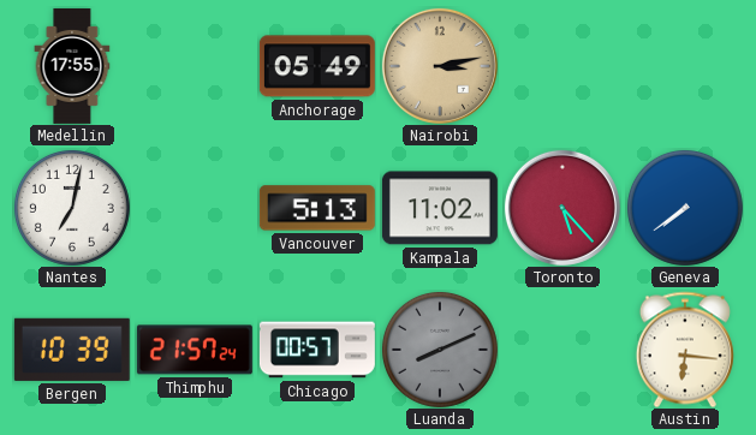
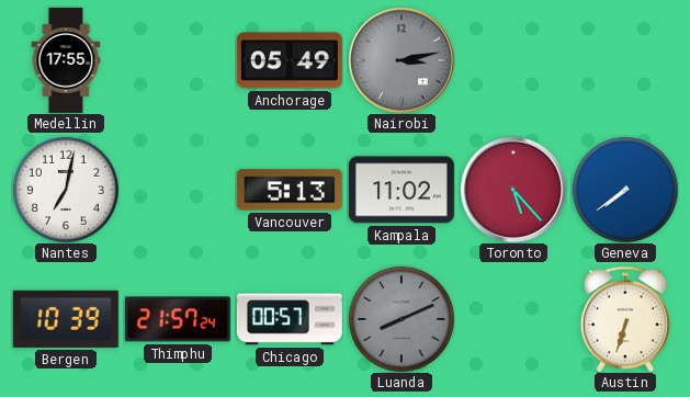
Nairobi dial: champagne -> grey (401, 60)
Austin: 6:16 -> 6:33 (625, 319)
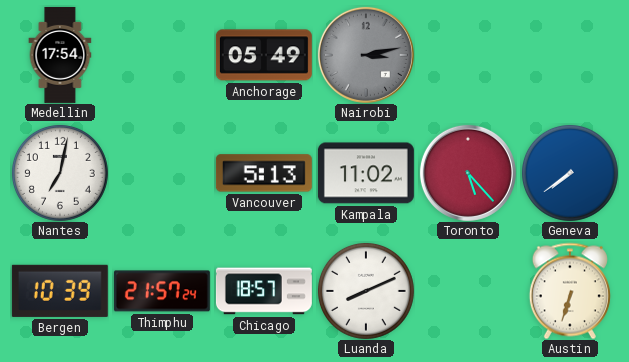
Medellin: 17:55 -> 17:54 (60, 55)
Chicago: 00:57 -> 18:57 (264, 291)
Luanda dial: grey -> white (366, 291)
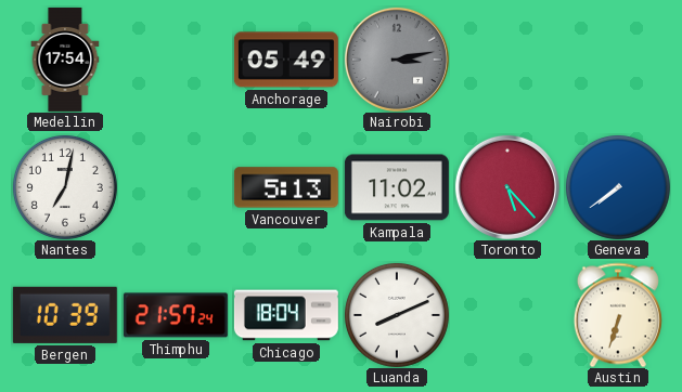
Chicago: 18:57 -> 18:04 (286, 315)
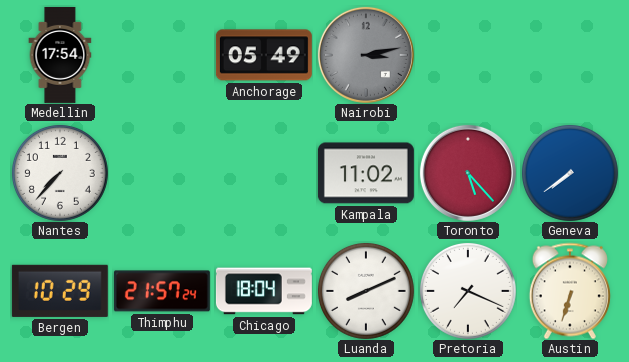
Nantes: 7:02 -> 7:37 (60, 173)
Vancouver: 5:13 -> none (286, 187)
Bergen: 10:39 -> 10:29 (60, 291)
Pretoria: none -> 7:19 (468, 291)
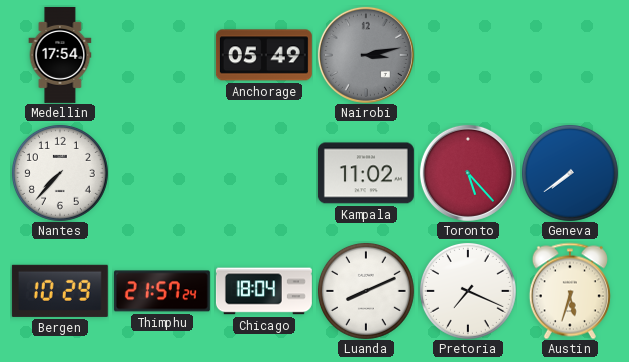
Austin: 6:33 -> 5:33 (570, 291)
